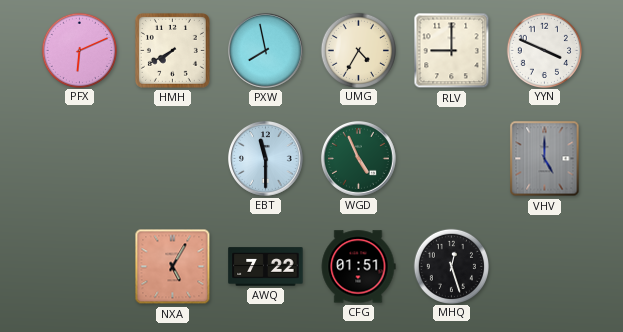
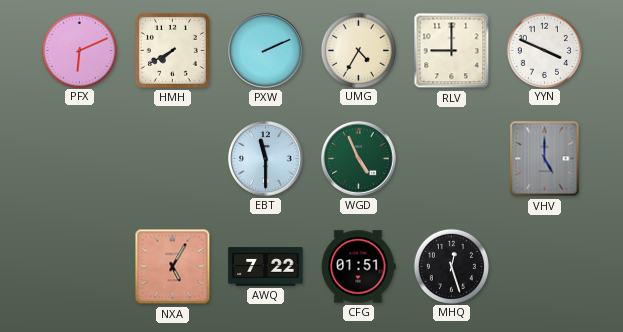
PXW: 7:58 -> 2:11 (266, 51)
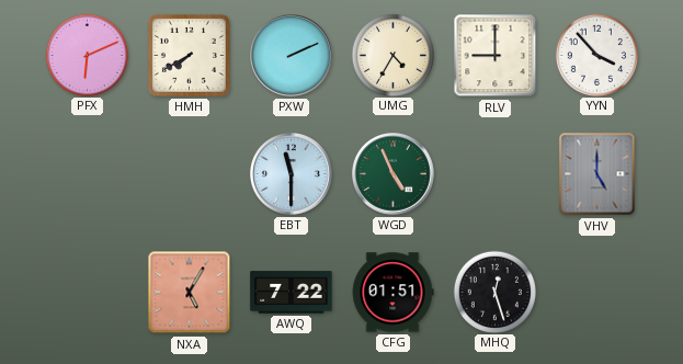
YYN: 3:49 -> 3:53 (596, 55)
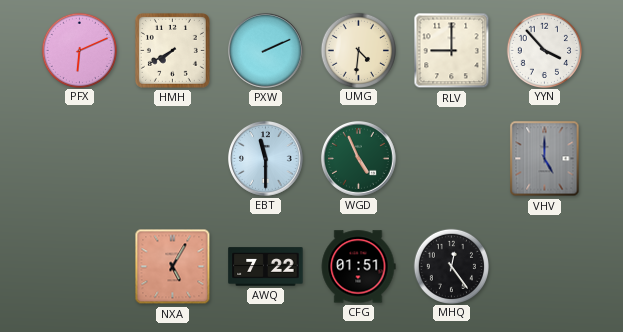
UMG: 4:35 -> 4:31 (358, 50)
MHQ: 12:27 -> 12:24 (451, 266)
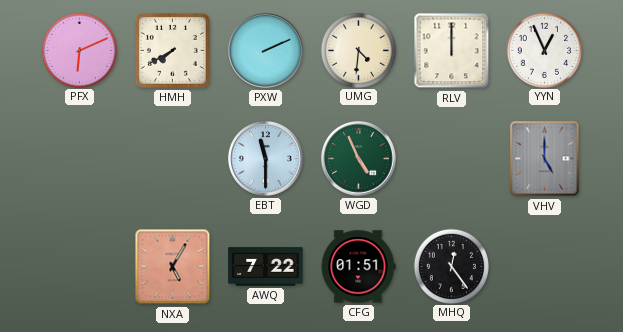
RLV: 9:00 -> 12:00 (452, 51)
YYN: 3:53 -> 12:56 (544, 50)
